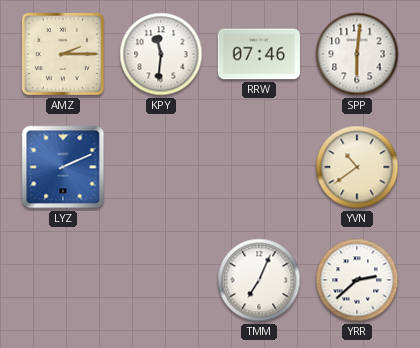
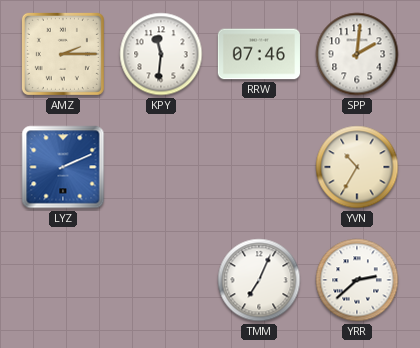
SPP: 6:01 -> 2:01 (357, 54)
YVN: 10:39 -> 10:35 (357, 167)
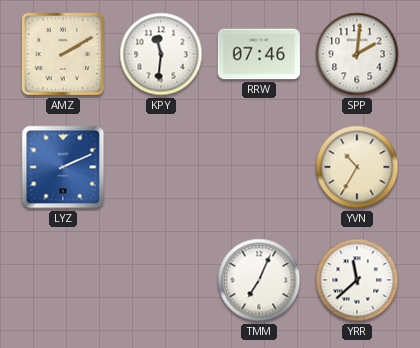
AMZ: 2:15 -> 2:10 (63, 54)
YRR: 2:38 -> 11:38 (357, 280)
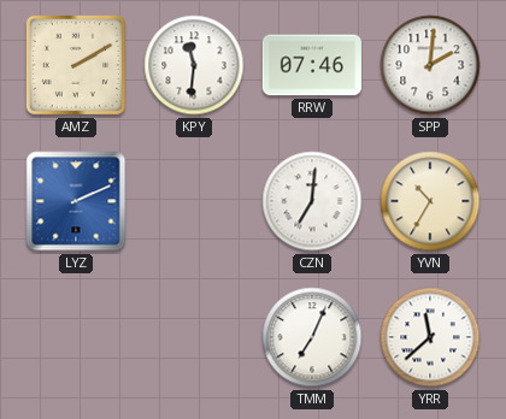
CZN: none -> 7:01 (312, 201)
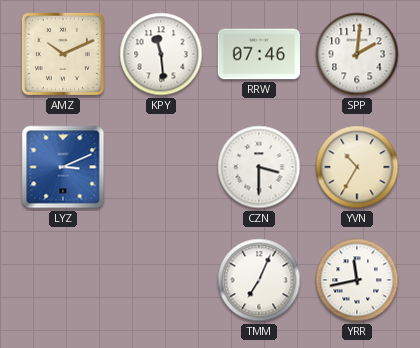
AMZ: 2:10 -> 10:11 (63, 54)
KPY: 11:31 -> 11:29 (161, 54)
LYZ: 2:11 -> 3:11 (63, 167)
CZN: 7:01 -> 3:30 (259, 167)
YRR: 11:38 -> 11:43 (357, 280)
